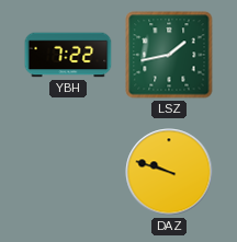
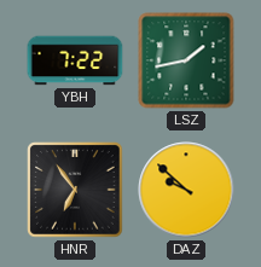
HNR: none -> 6:54 (75, 190)
DAZ: 9:48 -> 9:52 (186, 190)
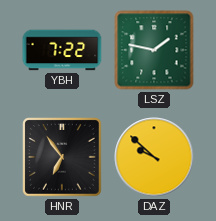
LSZ: 1:43 -> 1:47 (154, 50)
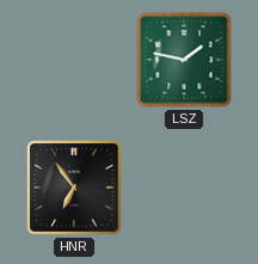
YBH: 7:22 -> none (62, 50)
DAZ: 9:52 -> none (154, 157)
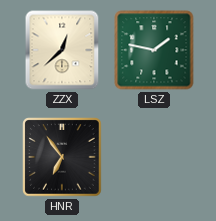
ZZX: none -> 12:38 (62, 50)
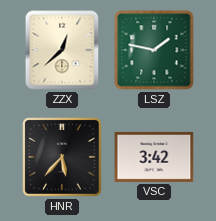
HNR: 6:54 -> 5:37 (62, 157)
VSC: none -> 3:42 (154, 157)
